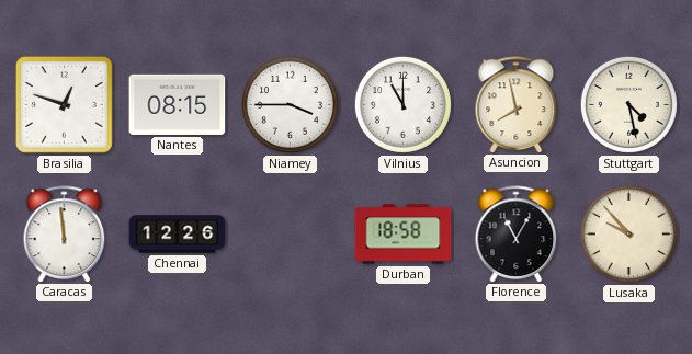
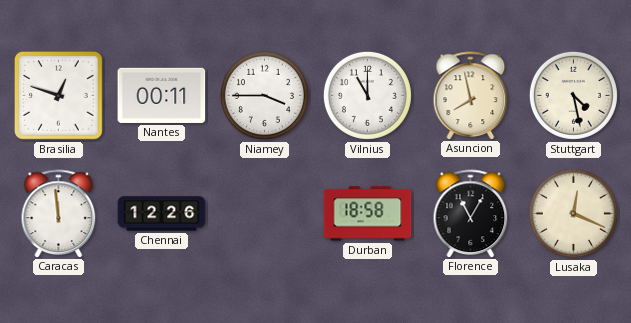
Nantes: 08:15 -> 00:11 (162, 95)
Lusaka: 9:53 -> 12:19 (573, 213)
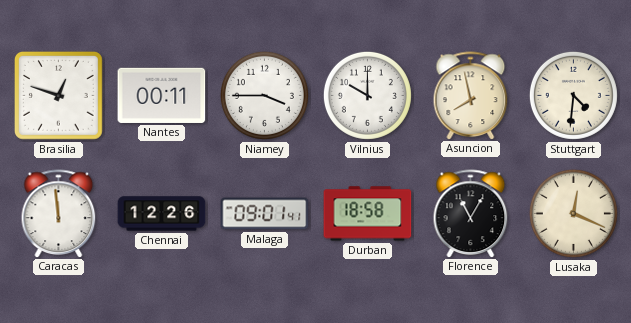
Vilnius: 11:00 -> 10:00 (367, 95)
Stuttgart: 4:28 -> 4:31 (573, 95)
Malaga: none -> 09:01 (265, 214)
